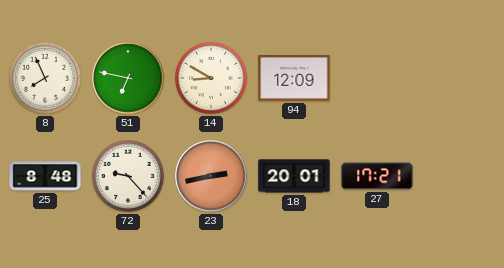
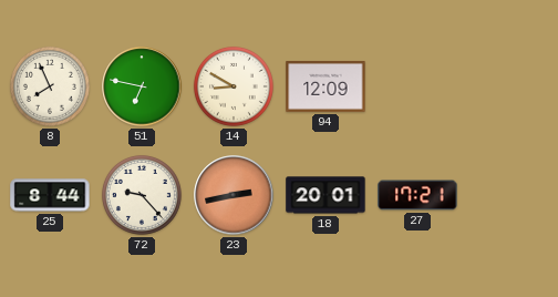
25: 8:48 -> 8:44 (50, 195)
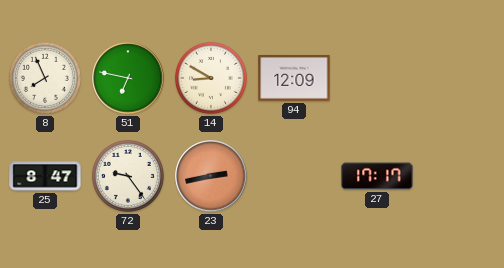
25: 8:44 -> 8:47 (45, 176)
72: 9:23 -> 9:24 (128, 176)
18: 20:01 -> none (325, 195)
27: 17:21 -> 17:17 (377, 176)
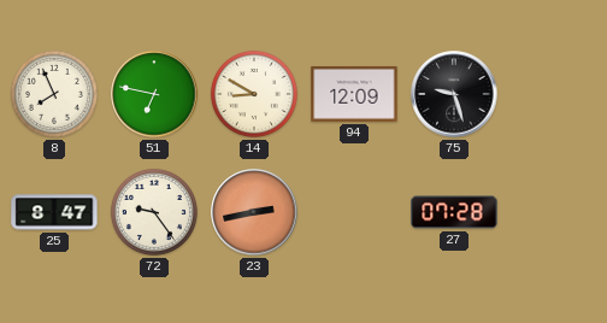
75: none -> 9:27 (454, 94)
27: 17:17 -> 07:28 (454, 212)
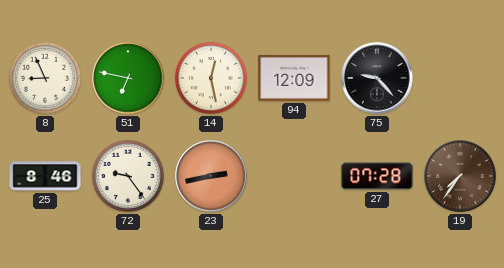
8: 7:56 -> 8:56 (45, 78)
14: 8:50 -> 12:28 (211, 78)
75: 9:27 -> 9:23 (377, 78)
25: 8:47 -> 8:46 (45, 176)
19: none -> 7:36 (460, 176)
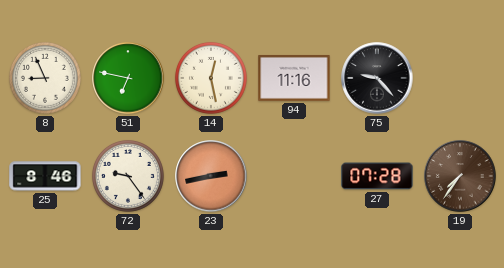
94: 12:09 -> 11:16 (294, 78)
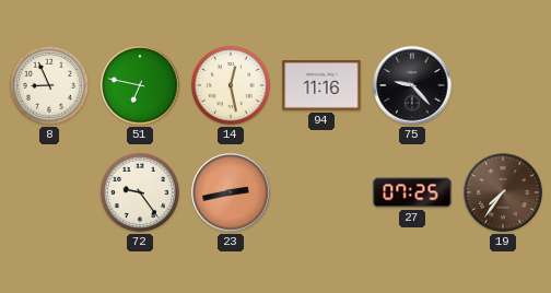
25: 8:46 -> none (45, 176)
27: 07:28 -> 07:25 (412, 192)
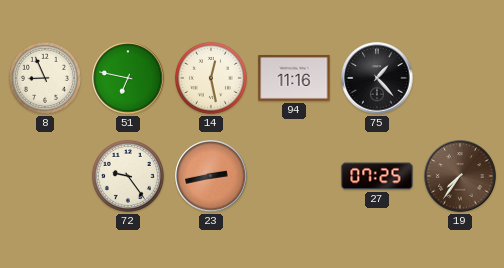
75: 9:23 -> 1:23 (377, 78)
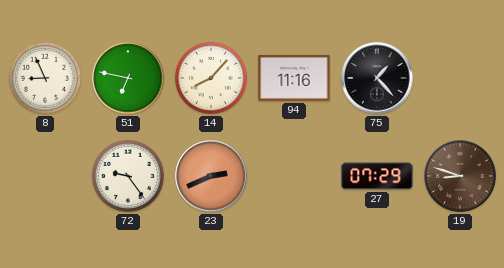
14: 12:28 -> 8:07 (211, 78)
23: 2:43 -> 2:41 (211, 176)
27: 07:25 -> 07:29 (377, 176)
19: 7:36 -> 8:48 (460, 176)
